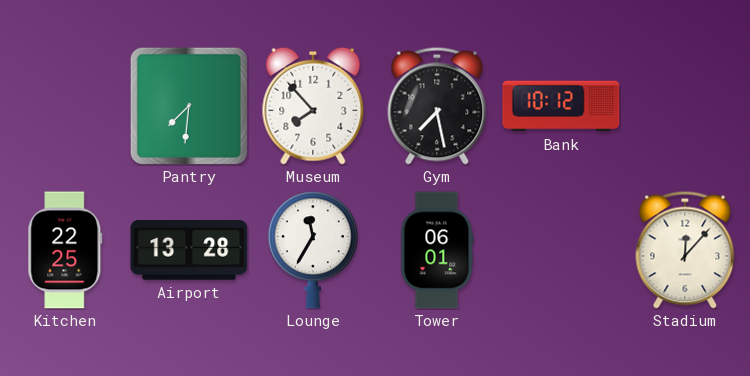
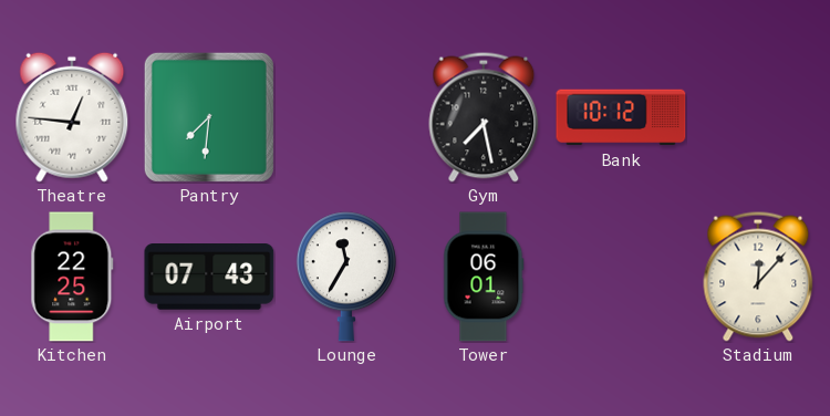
Theatre: none -> 12:46 (72, 117)
Museum: 7:53 -> none (313, 106)
Airport: 13:28 -> 07:43 (209, 278)
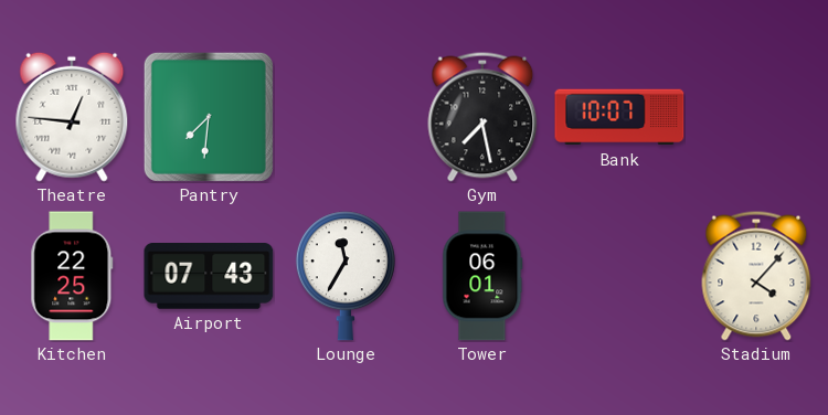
Bank: 10:12 -> 10:07 (619, 117)
Stadium: 12:07 -> 4:07 (756, 276)
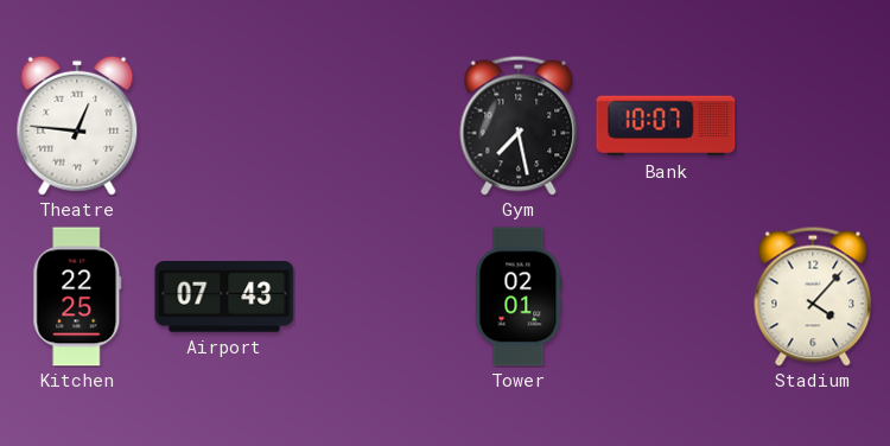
Pantry: 7:31 -> none (209, 117)
Lounge: 11:35 -> none (346, 276)
Tower: 06:01 -> 02:01 (519, 297)
